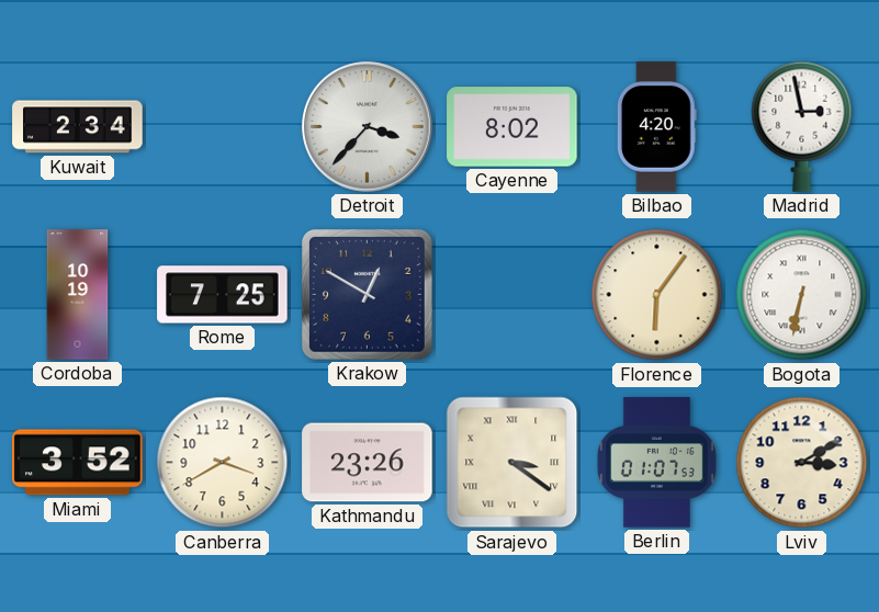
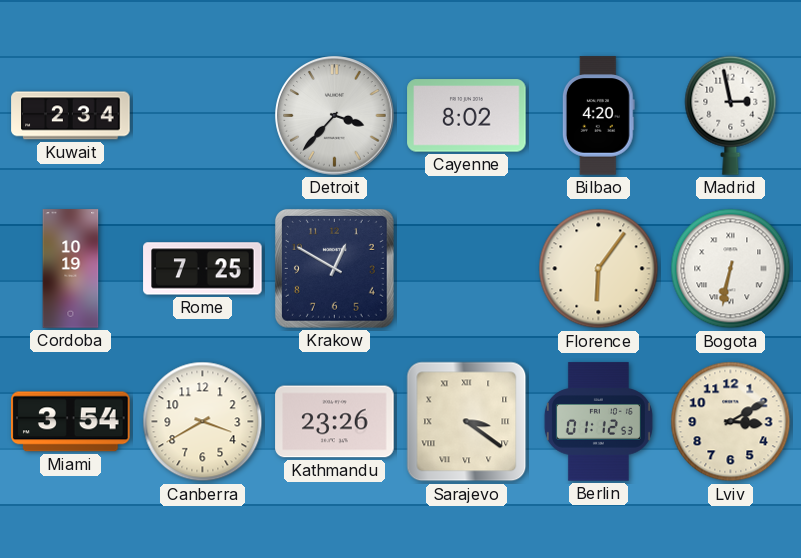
Miami: 3:52 -> 3:54 (71, 422)
Berlin: 01:07 -> 01:12 (598, 422)
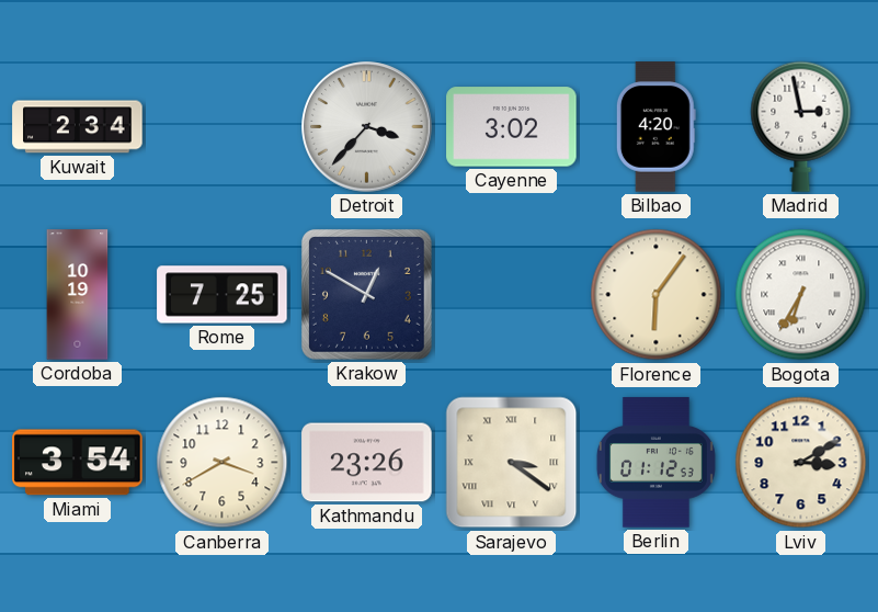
Cayenne: 8:02 -> 3:02 (512, 127)
Bogota: 6:32 -> 6:35 (801, 295)
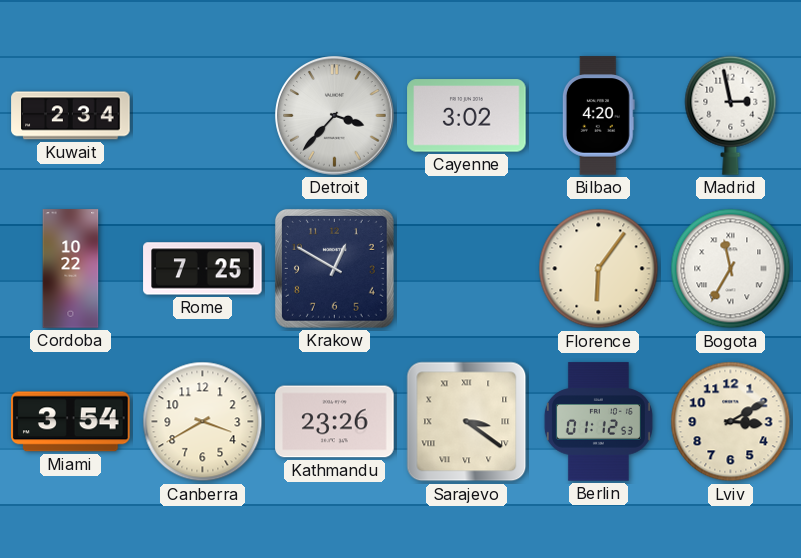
Cordoba: 10:19 -> 10:22 (71, 269)
Bogota: 6:35 -> 11:35 (731, 269)
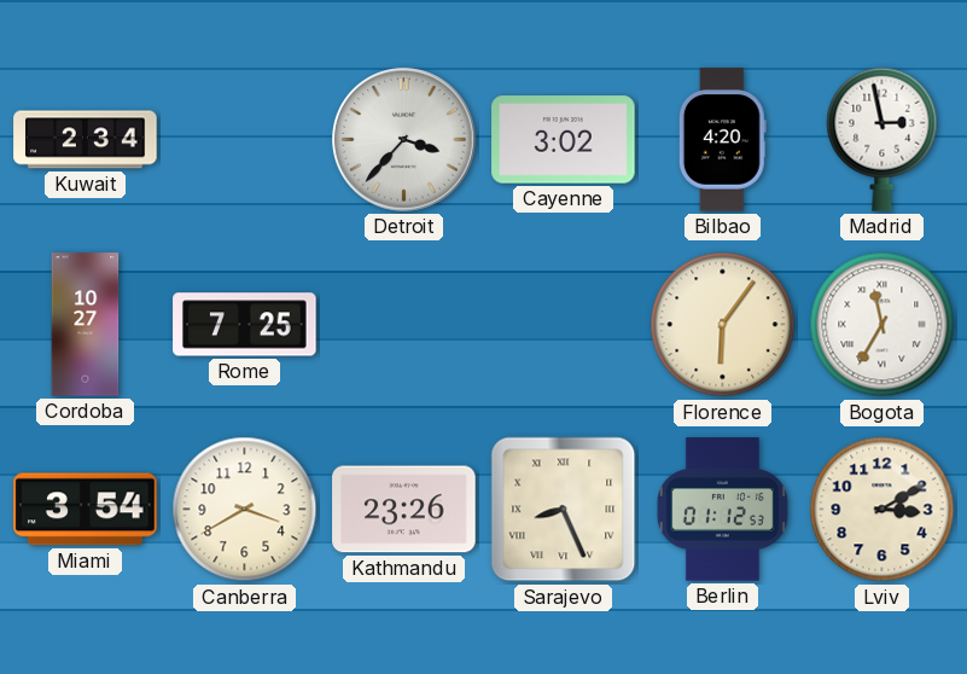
Cordoba: 10:22 -> 10:27 (86, 325)
Krakow: 12:50 -> none (334, 268)
Sarajevo: 3:21 -> 8:26 (564, 510)
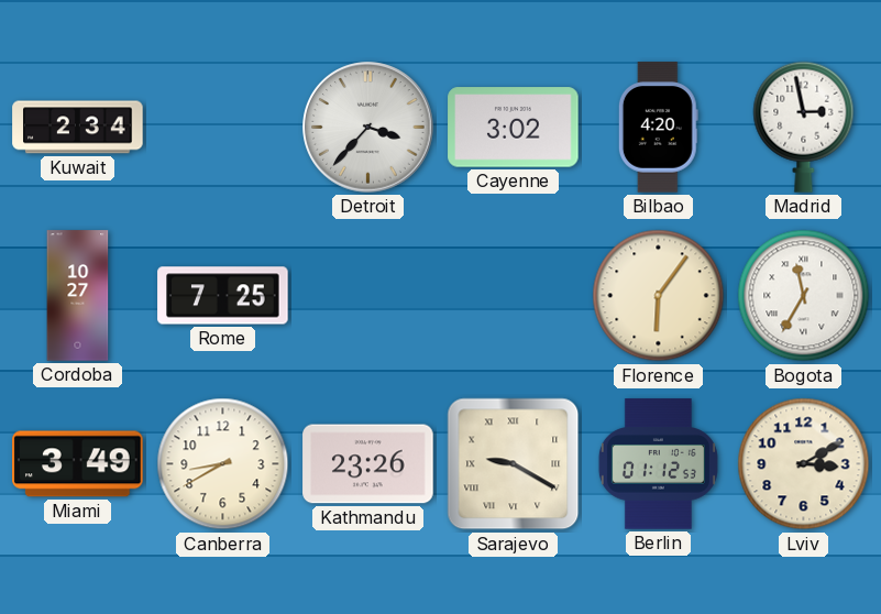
Miami: 3:54 -> 3:49 (78, 464)
Canberra: 3:40 -> 8:40 (223, 464)
Sarajevo: 8:26 -> 9:20 (514, 464)
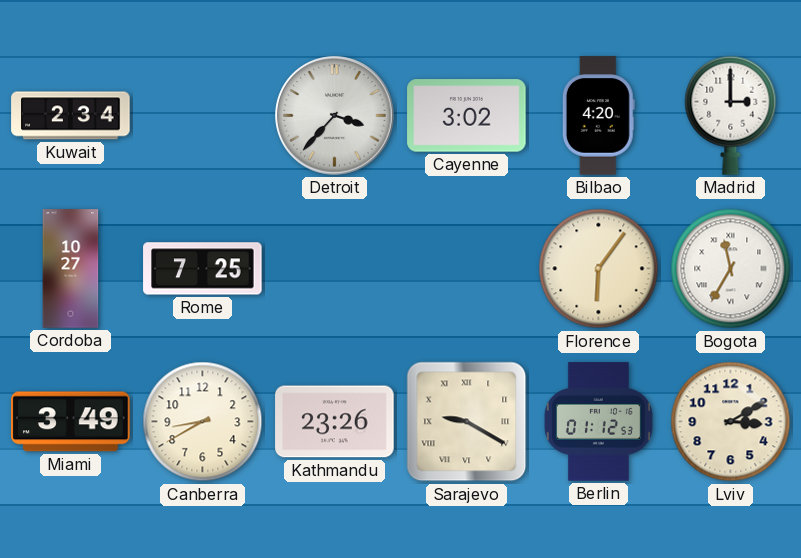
Madrid: 2:58 -> 3:00 (731, 115)
